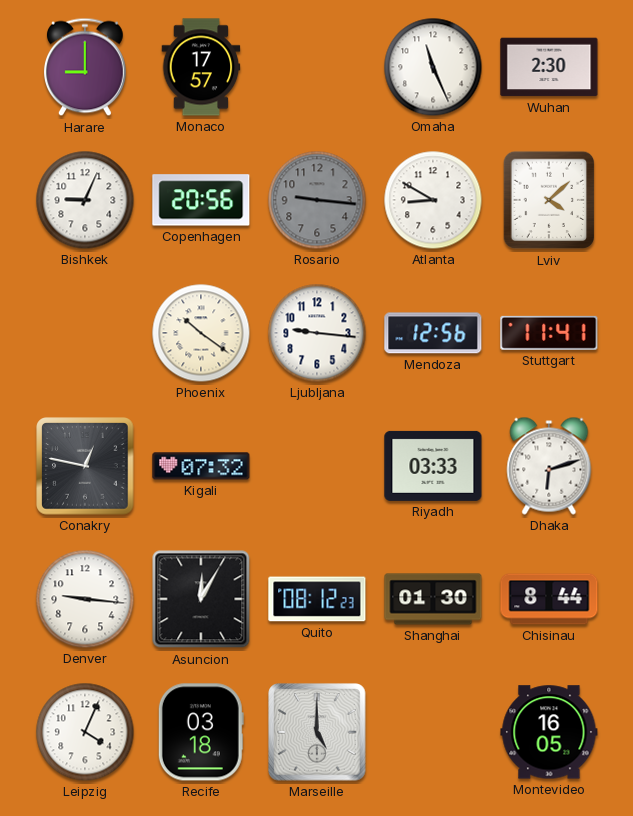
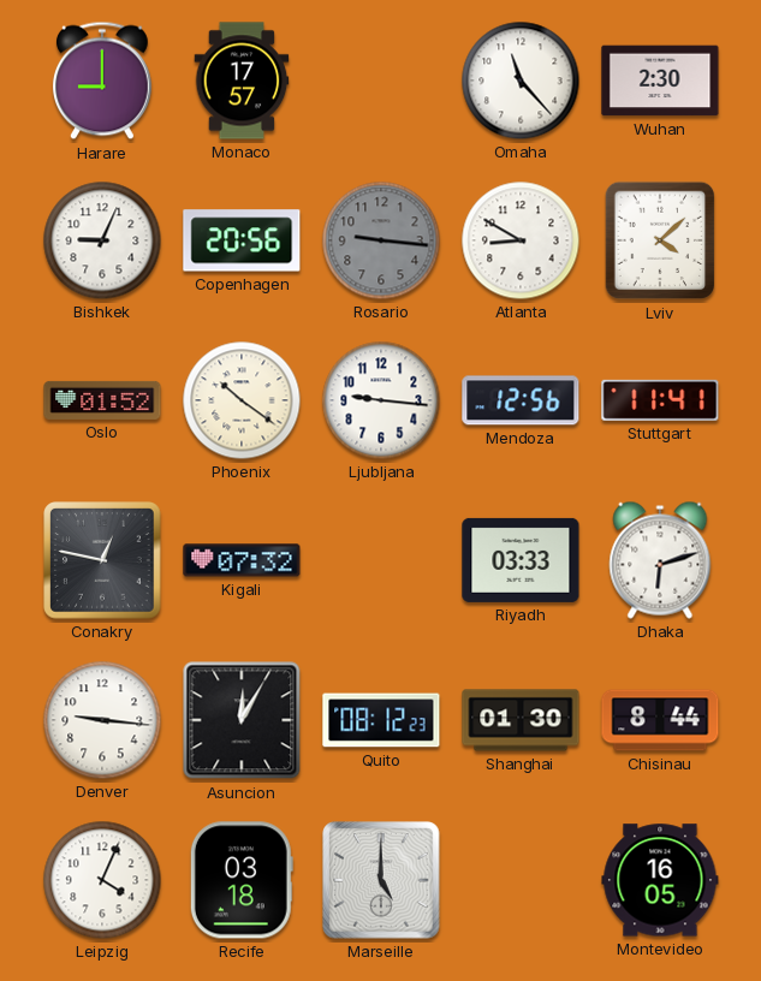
Omaha: 11:26 -> 11:23 (521, 81)
Oslo: none -> 01:52 (102, 400)
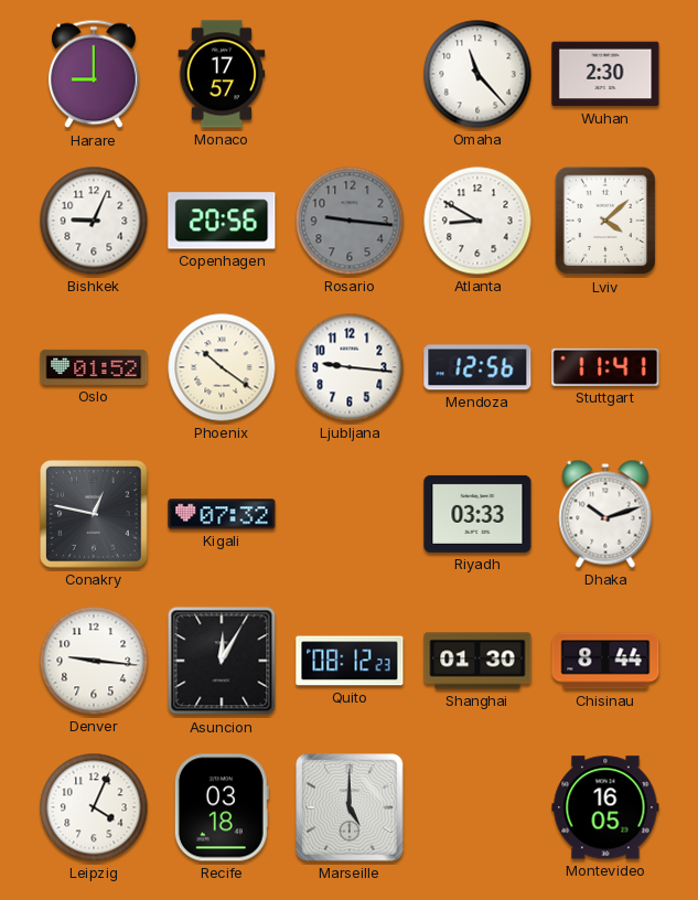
Dhaka: 6:12 -> 10:12 (605, 514)
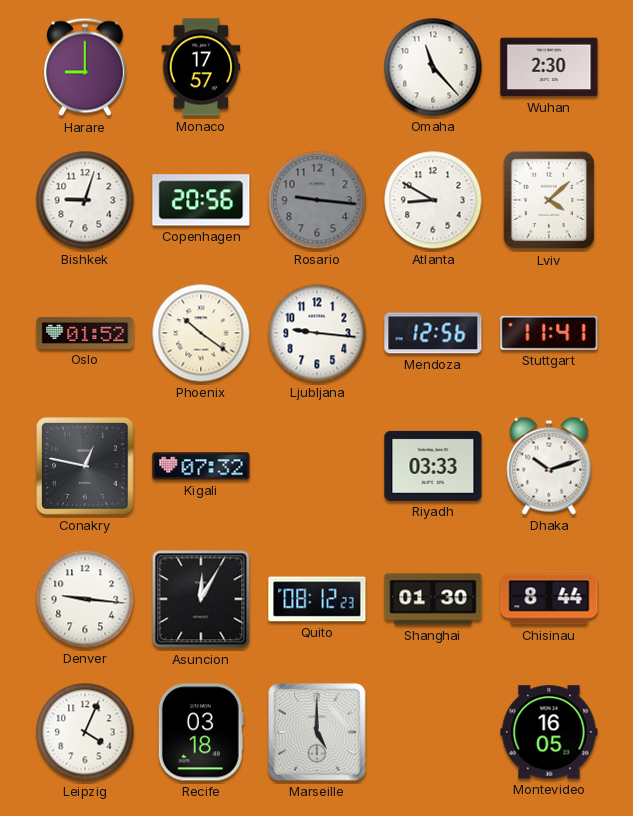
Bishkek: 9:04 -> 9:03 (85, 200)
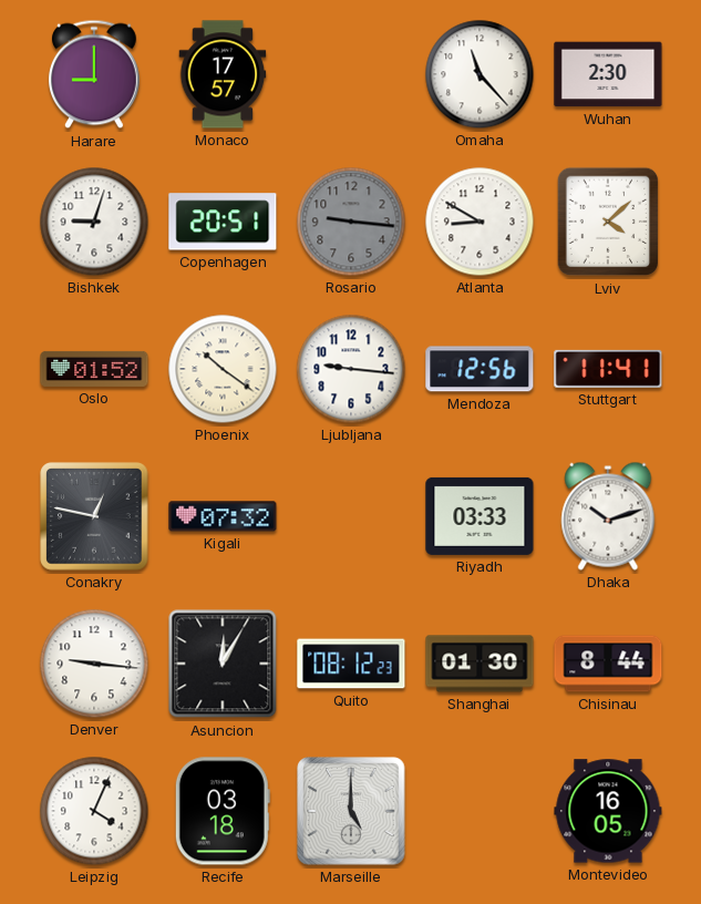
Copenhagen: 20:56 -> 20:51 (223, 222)
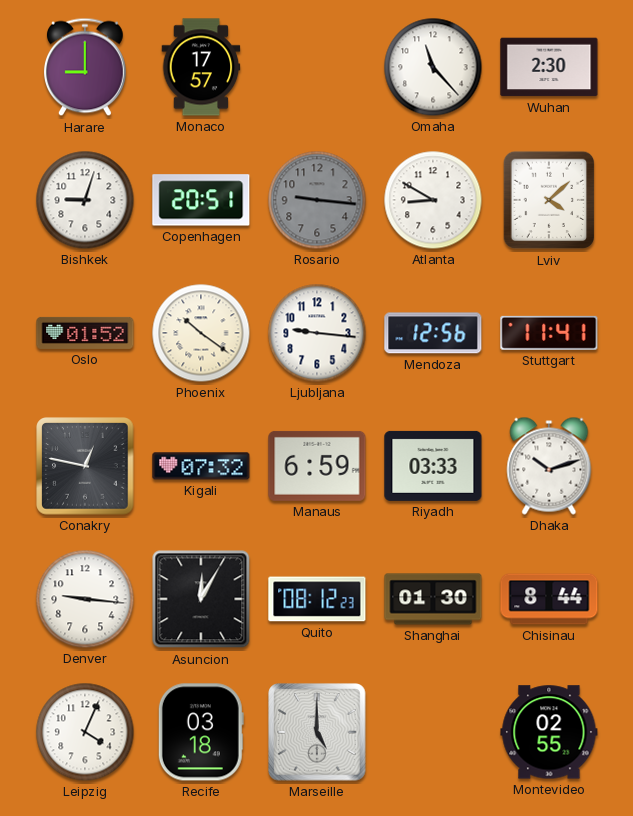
Manaus: none -> 6:59 (317, 466)
Montevideo: 16:05 -> 02:55 (549, 732)
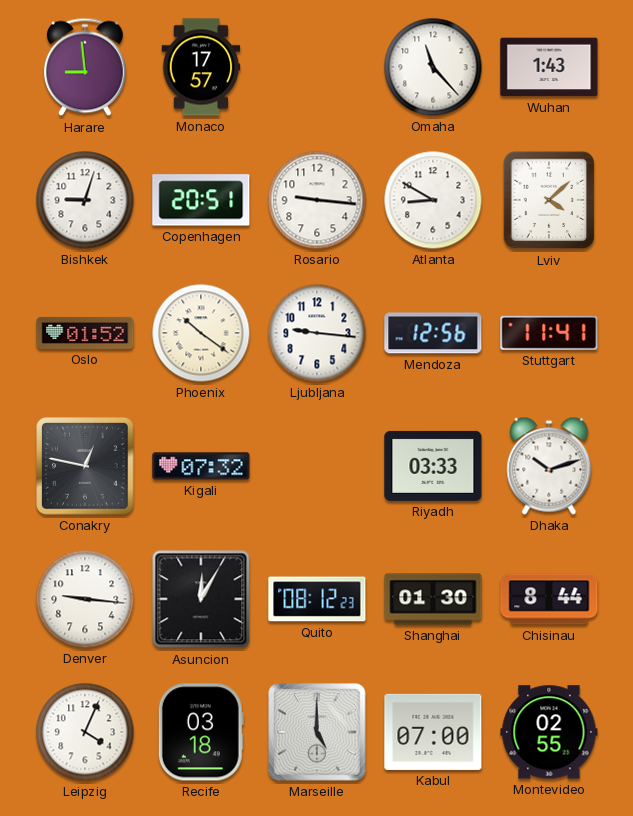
Harare: 9:00 -> 8:59 (85, 67)
Wuhan: 2:30 -> 1:43 (549, 67)
Rosario dial: grey -> white (317, 200)
Manaus: 6:59 -> none (317, 466)
Kabul: none -> 07:00 (433, 732)
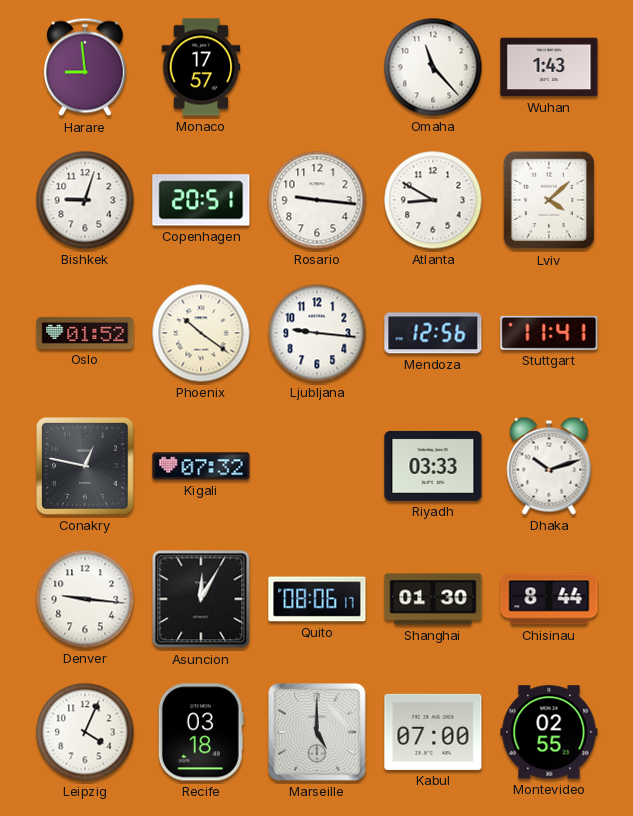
Quito: 08:12 -> 08:06 (317, 599)
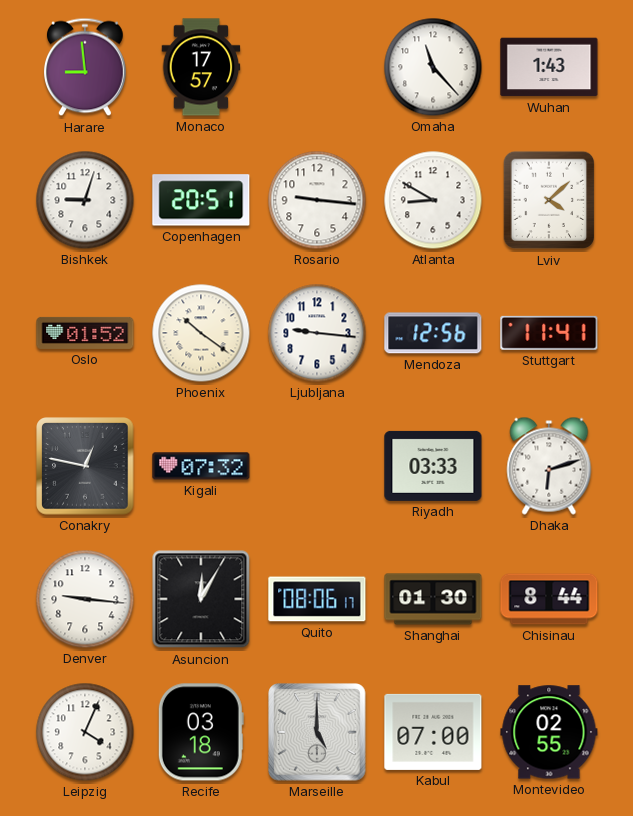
Dhaka: 10:12 -> 6:12 (549, 466)
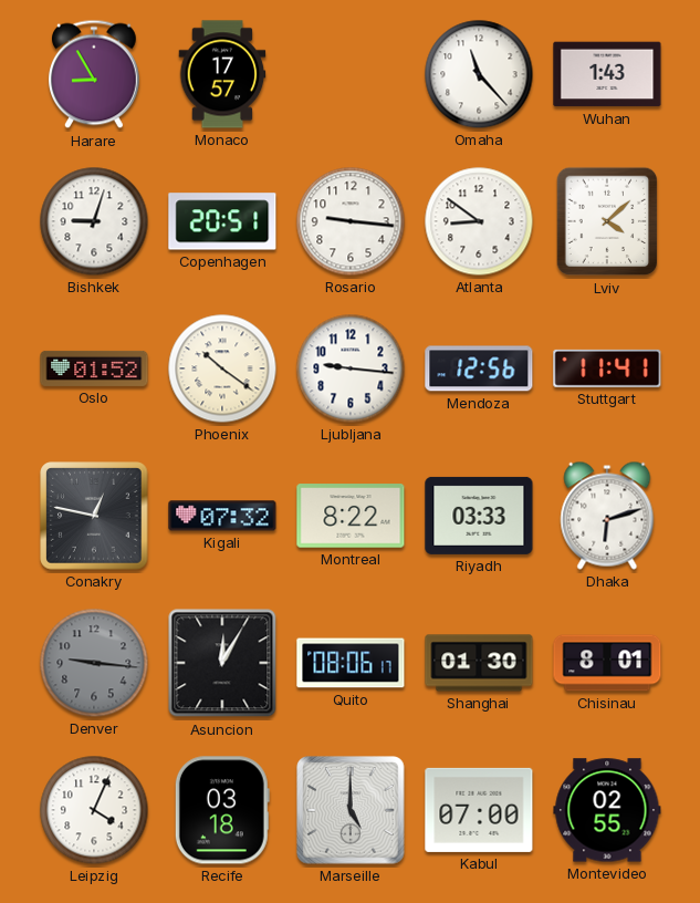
Harare: 8:59 -> 8:55 (94, 74)
Atlanta: 8:50 -> 8:51 (479, 221)
Montreal: none -> 8:22 (351, 516)
Denver dial: white -> grey (94, 663)
Chisinau: 8:44 -> 8:01 (607, 663)
